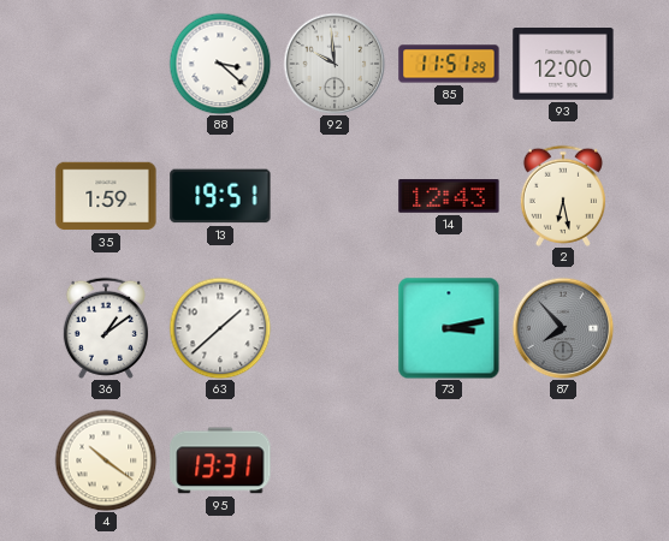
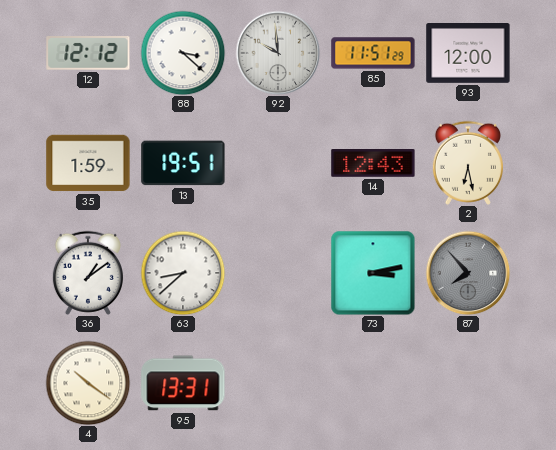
12: none -> 12:12 (88, 54)
63: 1:38 -> 8:38 (183, 273)
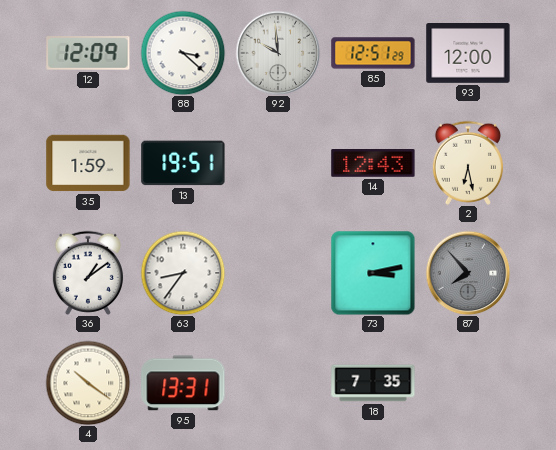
12: 12:12 -> 12:09 (88, 54)
85: 11:51 -> 12:51 (373, 53)
63: 8:38 -> 8:36 (183, 273)
18: none -> 7:35 (373, 383)
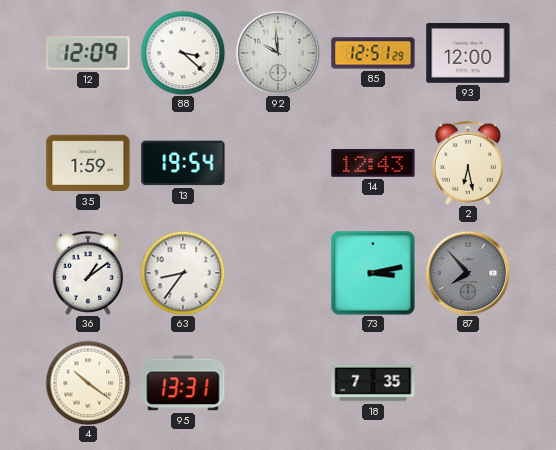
13: 19:51 -> 19:54 (183, 163)
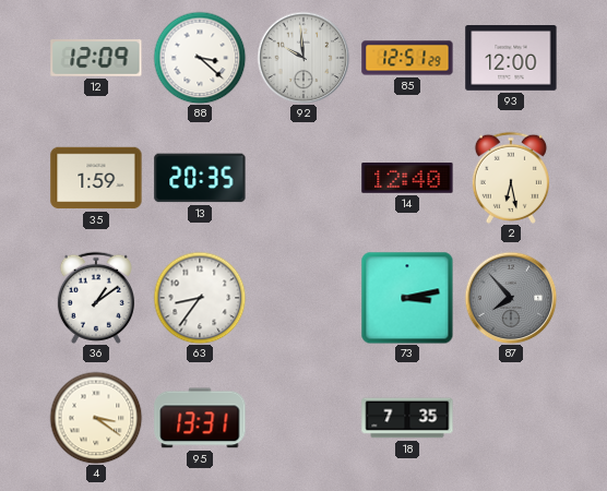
13: 19:54 -> 20:35 (200, 178)
14: 12:43 -> 12:40 (407, 179)
4: 10:21 -> 3:21 (96, 418)
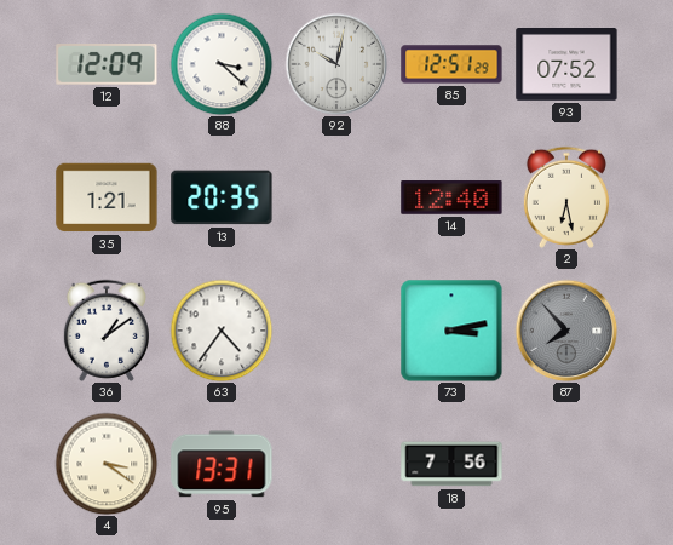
92: 9:59 -> 10:02 (336, 64)
93: 12:00 -> 07:52 (566, 65)
35: 1:59 -> 1:21 (107, 197)
63: 8:36 -> 4:36 (222, 331)
18: 7:35 -> 7:56 (451, 464)
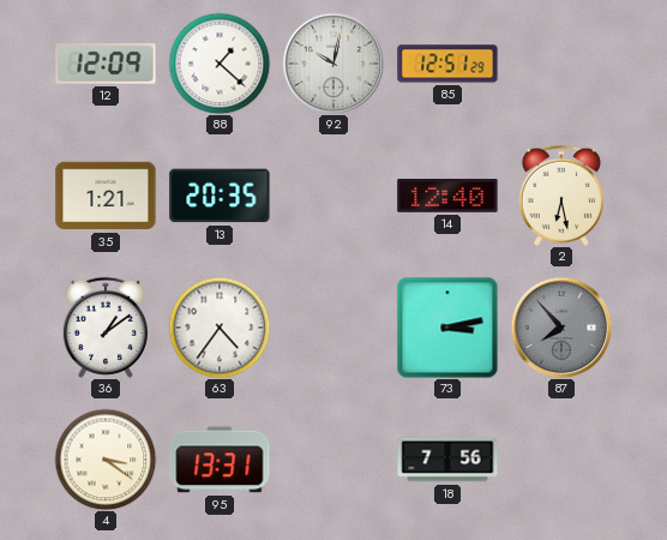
88: 3:22 -> 1:22 (220, 64)
93: 07:52 -> none (566, 65)
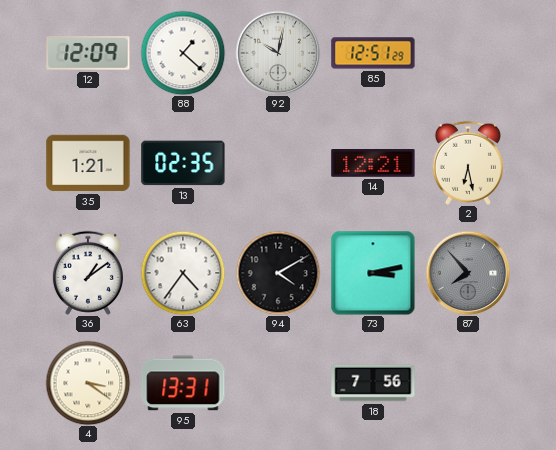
13: 20:35 -> 02:35 (183, 163)
14: 12:40 -> 12:21 (373, 164)
94: none -> 4:10 (278, 273)
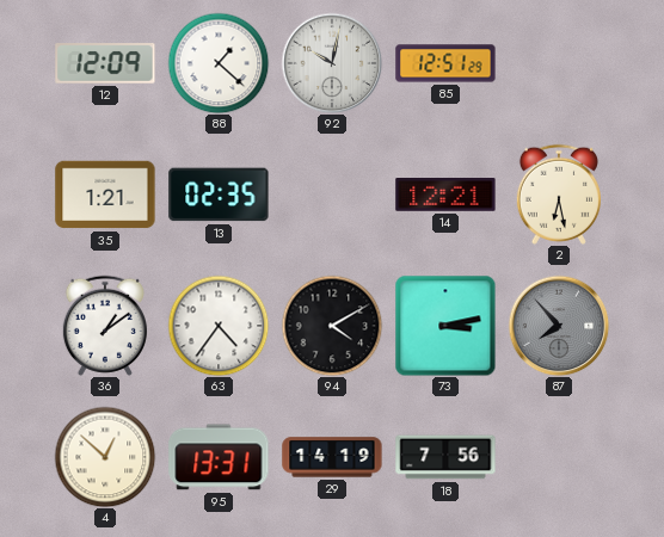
4: 3:21 -> 12:52 (105, 457)
29: none -> 14:19 (332, 457)
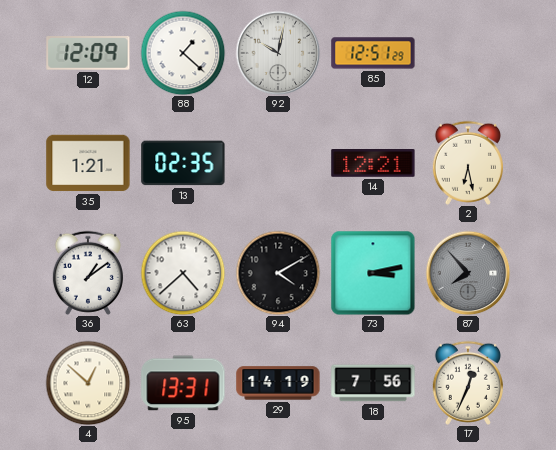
63: 4:36 -> 4:38 (183, 273)
17: none -> 12:34 (468, 383)
